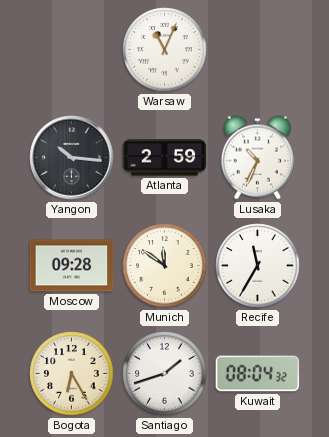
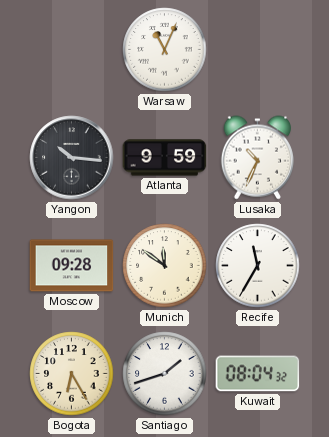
Atlanta: 2:59 -> 9:59 (165, 158)
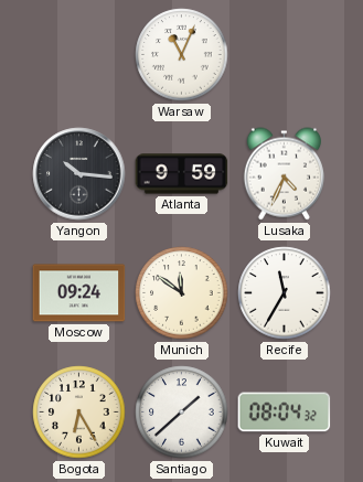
Lusaka: 10:34 -> 4:34 (284, 174)
Moscow: 09:28 -> 09:24 (79, 293)
Santiago: 1:42 -> 1:38 (182, 413)
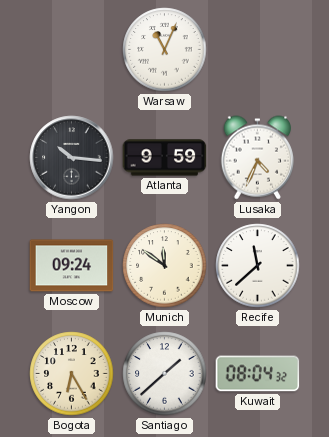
Recife: 11:35 -> 11:38 (258, 266)
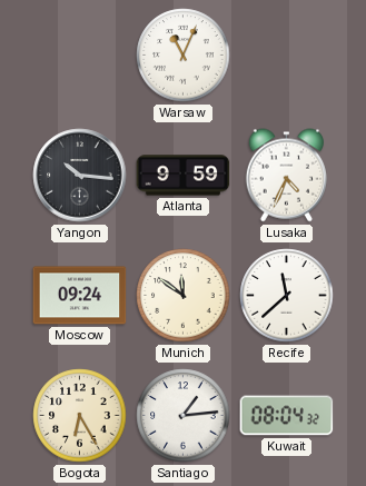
Santiago: 1:38 -> 1:14 (184, 416)
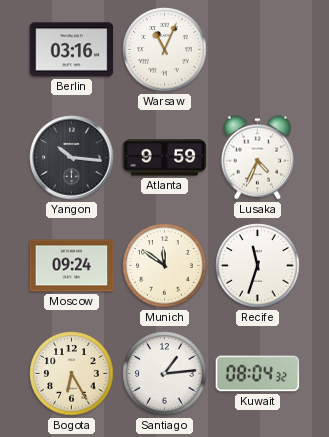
Berlin: none -> 03:16 (72, 50)
Recife: 11:38 -> 11:33 (258, 266)
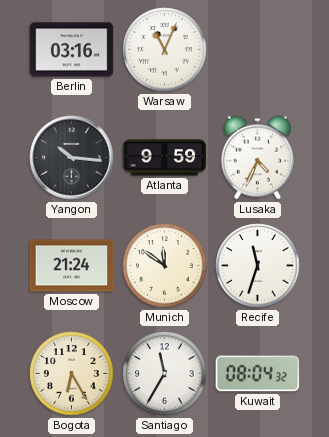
Moscow: 09:24 -> 21:24 (72, 266)
Santiago: 1:14 -> 11:35 (165, 374)
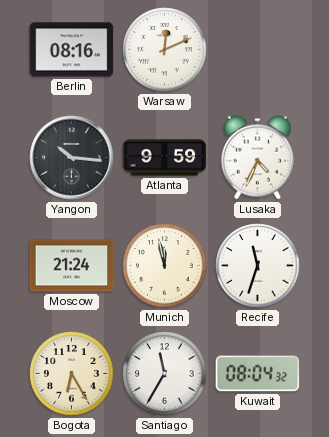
Berlin: 03:16 -> 08:16 (72, 50)
Warsaw: 11:04 -> 12:11 (165, 50)
Munich: 11:51 -> 11:58 (165, 266)
